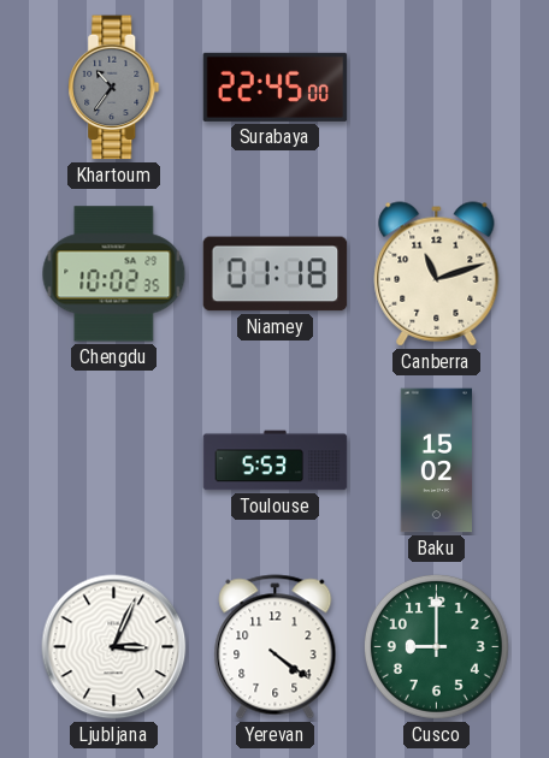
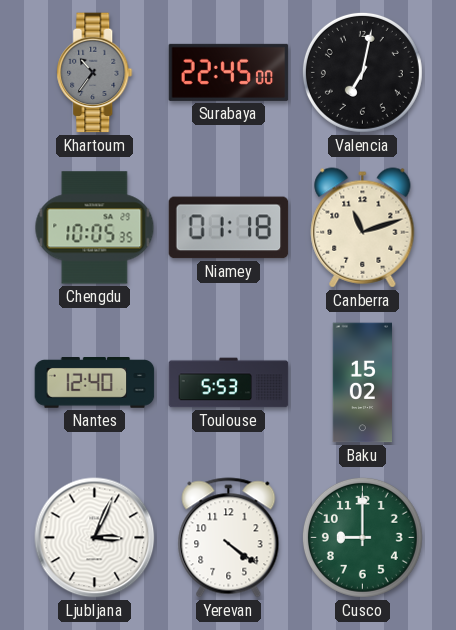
Valencia: none -> 7:02 (362, 72)
Chengdu: 10:02 -> 10:05 (95, 228)
Nantes: none -> 12:40 (95, 383)
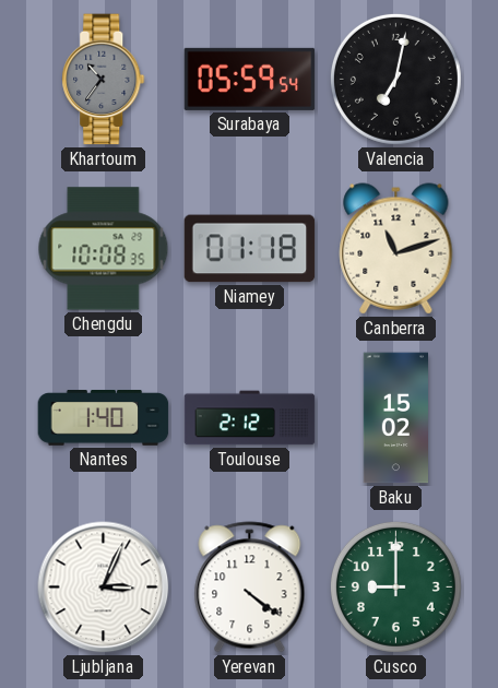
Surabaya: 22:45 -> 05:59 (250, 79)
Chengdu: 10:05 -> 10:08 (104, 249)
Nantes: 12:40 -> 1:40 (104, 418)
Toulouse: 5:53 -> 2:12 (250, 418)
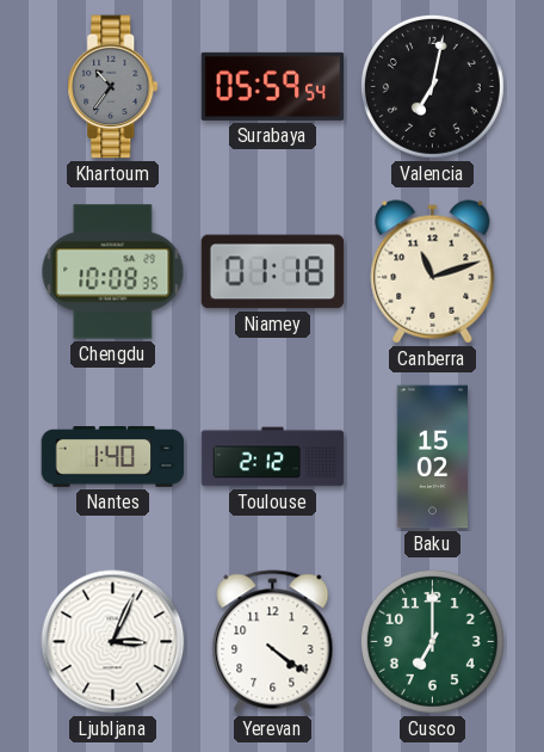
Cusco: 9:00 -> 7:00 (432, 641)
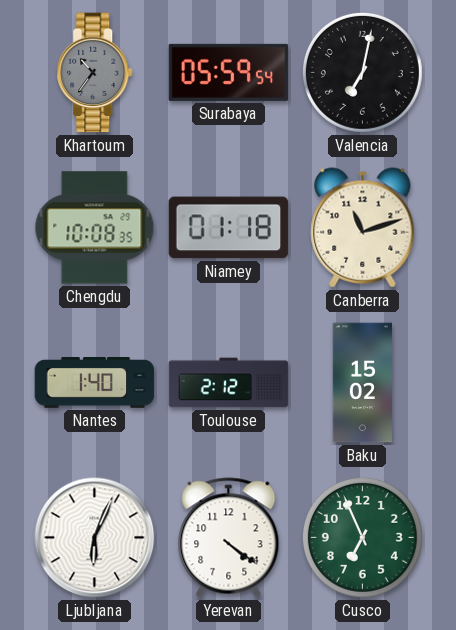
Ljubljana: 3:04 -> 6:04 (95, 538)
Cusco: 7:00 -> 6:56 (362, 537)
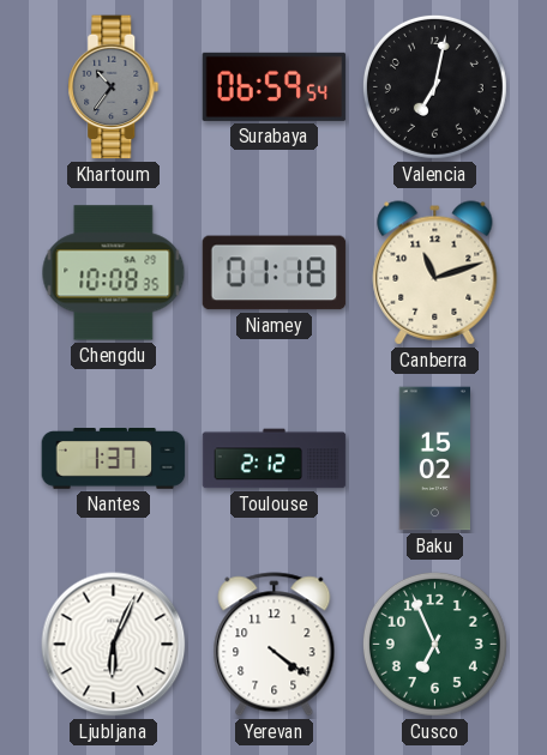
Surabaya: 05:59 -> 06:59 (275, 86)
Nantes: 1:40 -> 1:37 (114, 459)
